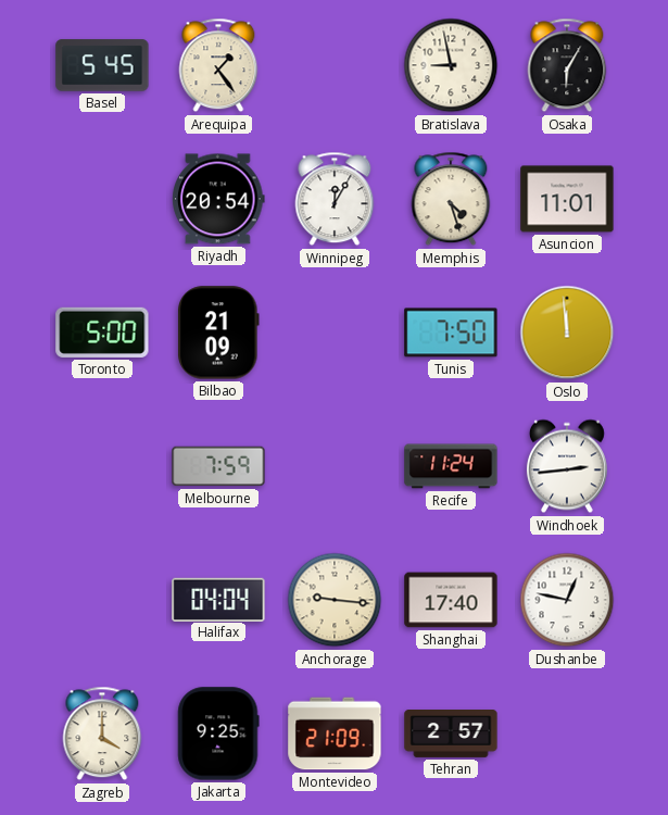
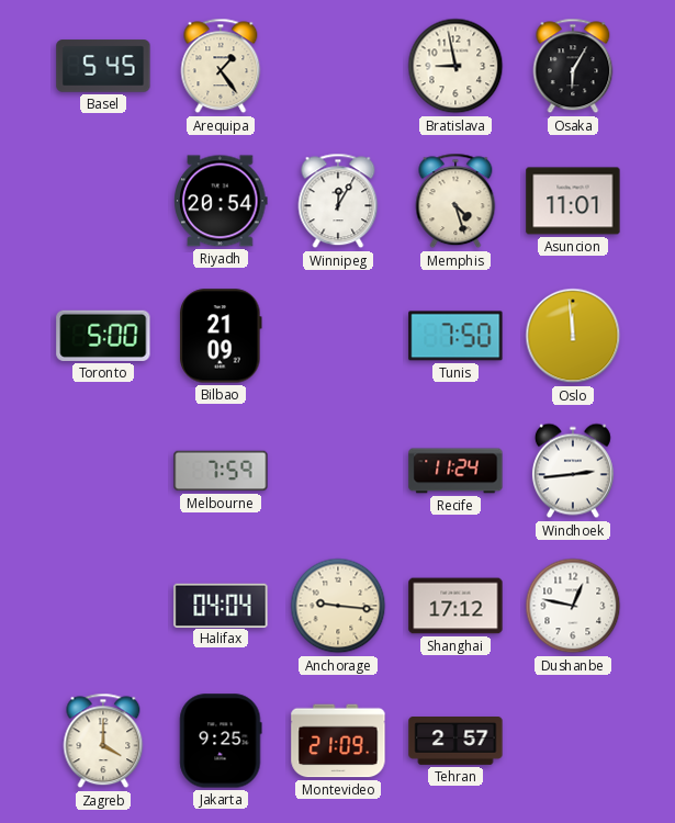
Shanghai: 17:40 -> 17:12 (455, 606)
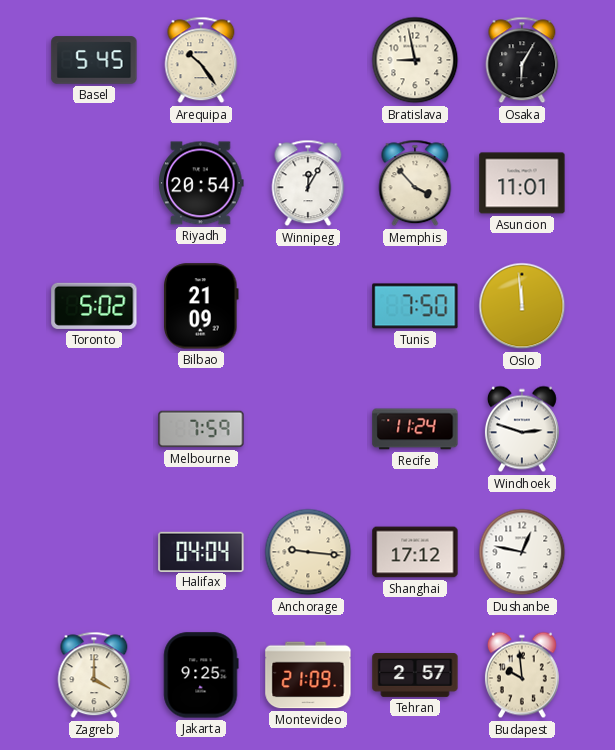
Arequipa: 1:24 -> 10:24 (201, 60)
Memphis: 4:27 -> 3:53 (415, 183)
Toronto: 5:00 -> 5:02 (94, 306)
Windhoek: 2:44 -> 2:48 (522, 429)
Budapest: none -> 9:59 (522, 675)
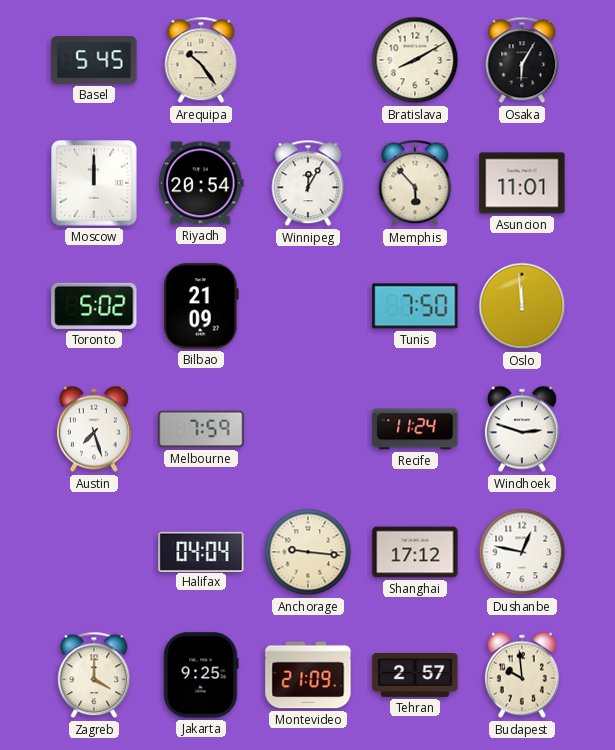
Bratislava: 8:58 -> 8:10 (415, 60)
Moscow: none -> 12:00 (95, 184)
Memphis: 3:53 -> 5:53 (415, 183)
Austin: none -> 7:27 (94, 429)
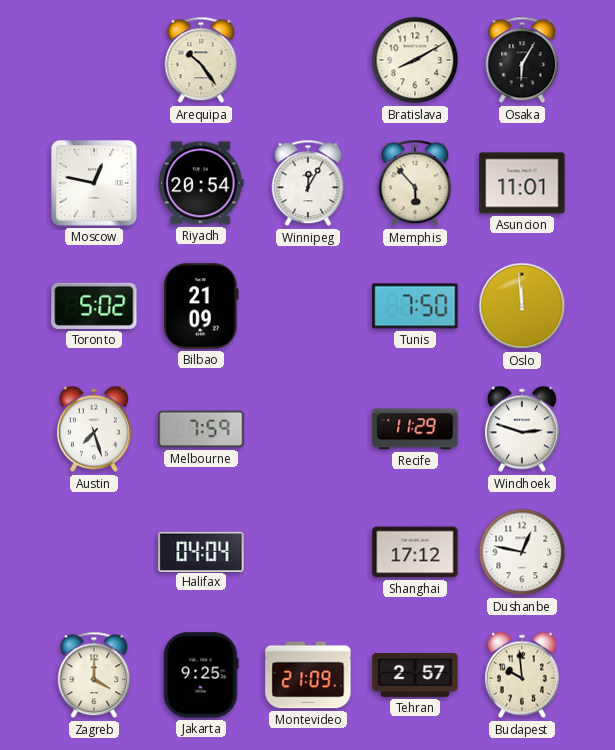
Basel: 5:45 -> none (94, 60)
Moscow: 12:00 -> 12:47 (95, 184)
Recife: 11:24 -> 11:29 (415, 429)
Anchorage: 9:16 -> none (308, 552)
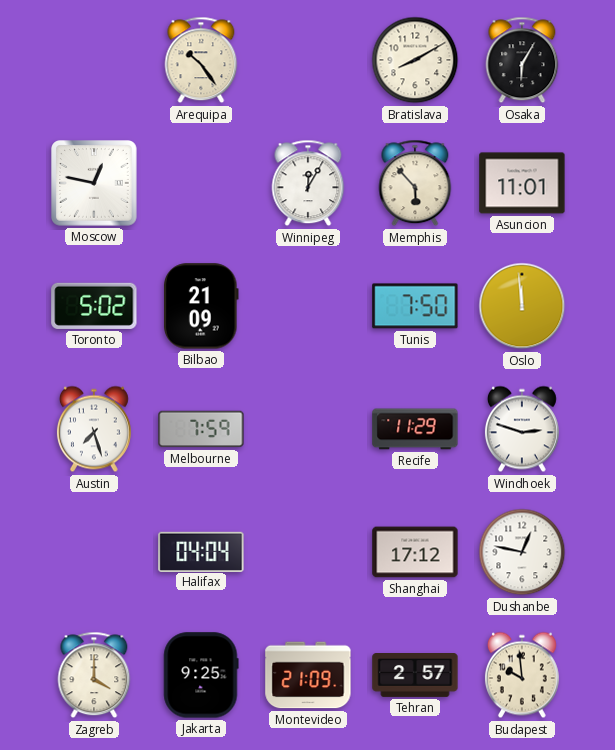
Riyadh: 20:54 -> none (202, 183)
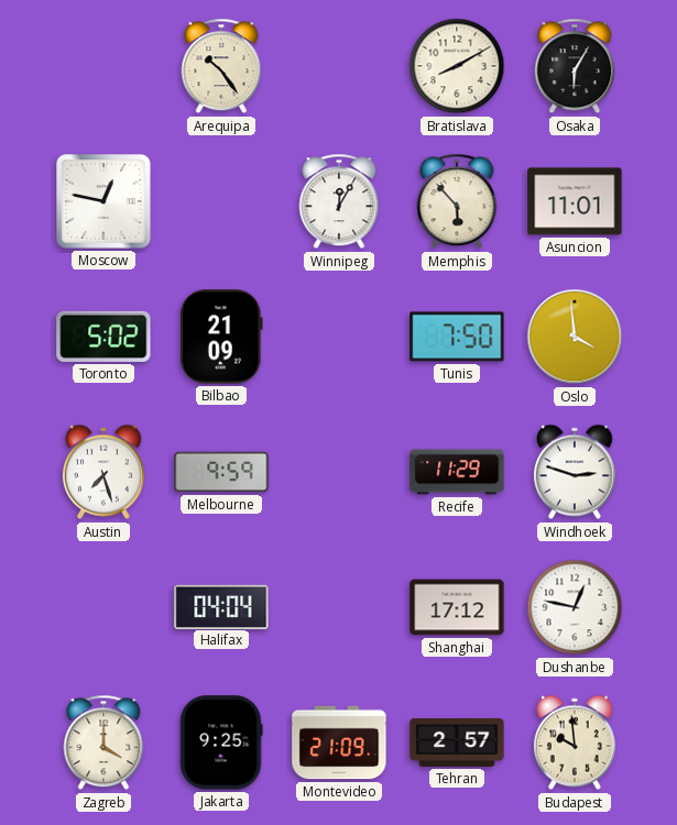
Oslo: 11:59 -> 3:59 (575, 337)
Melbourne: 7:59 -> 9:59 (221, 472)
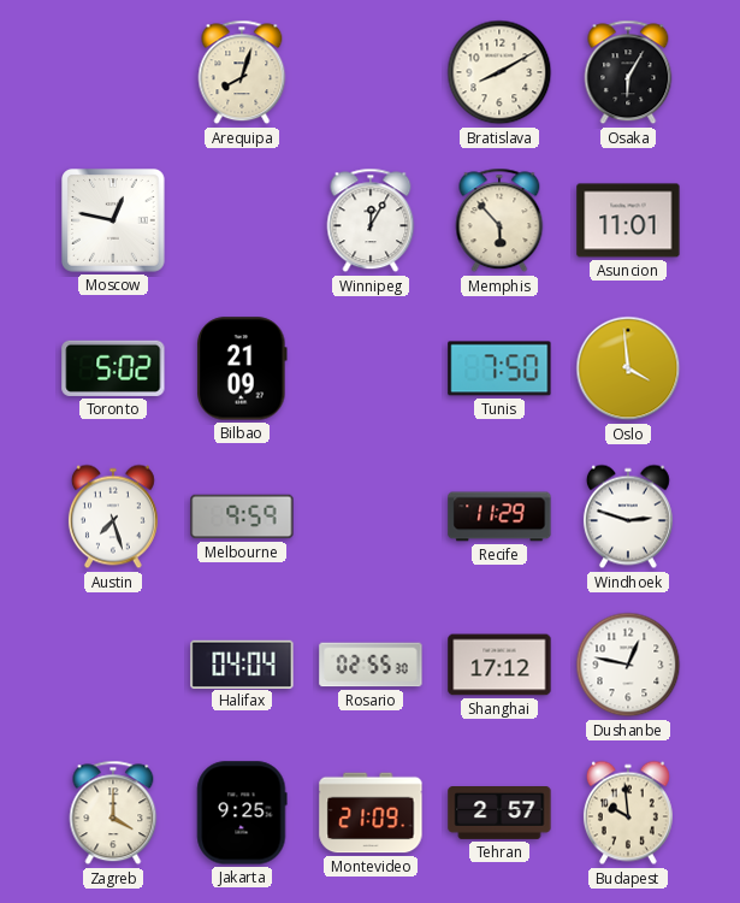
Arequipa: 10:24 -> 8:03 (242, 72)
Rosario: none -> 02:55 (371, 665)
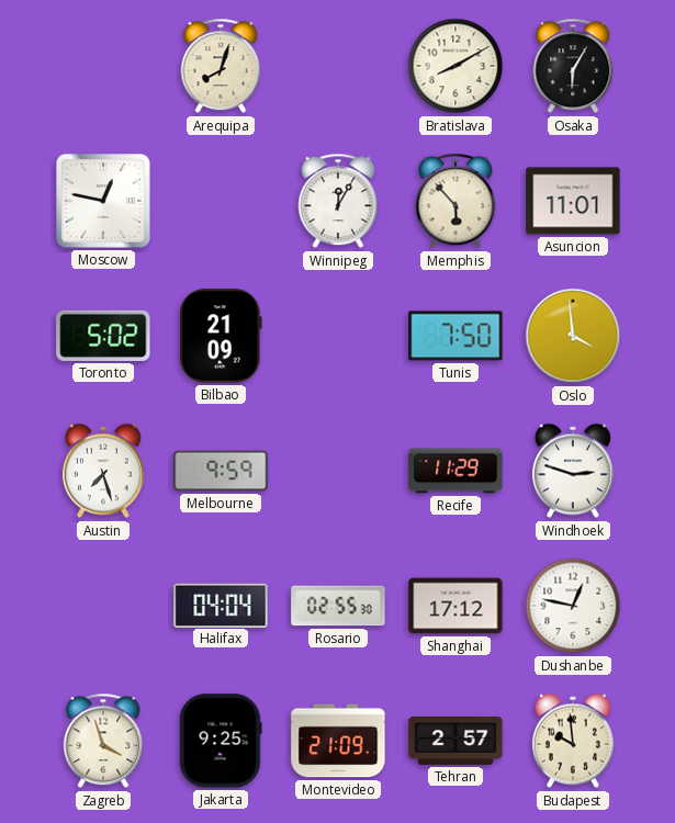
Zagreb: 4:00 -> 3:57 (103, 741)
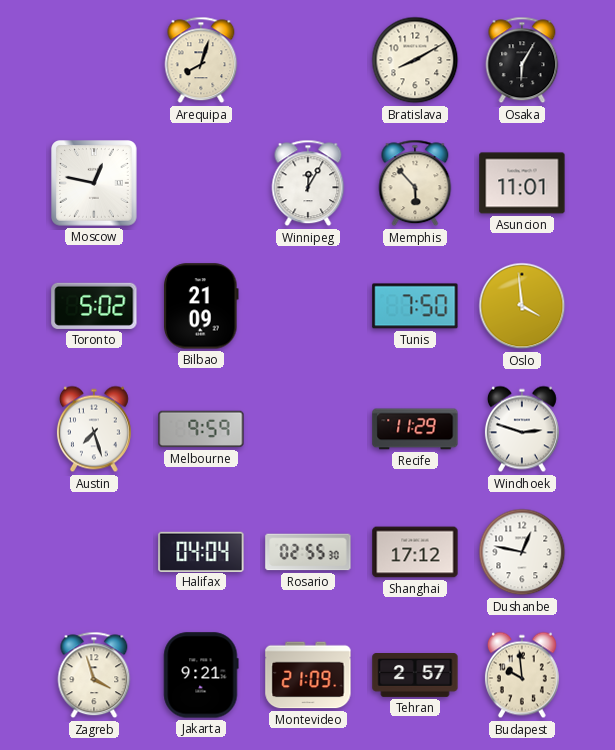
Jakarta: 9:25 -> 9:21 (201, 675)
